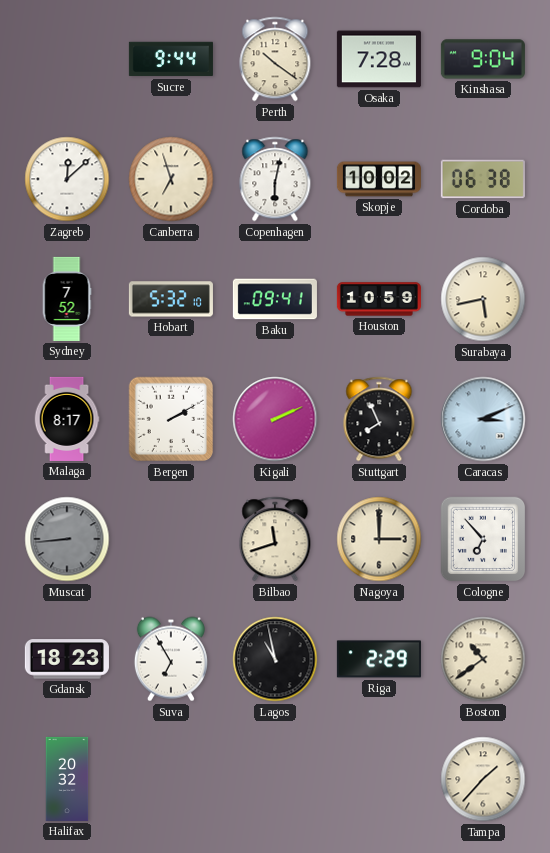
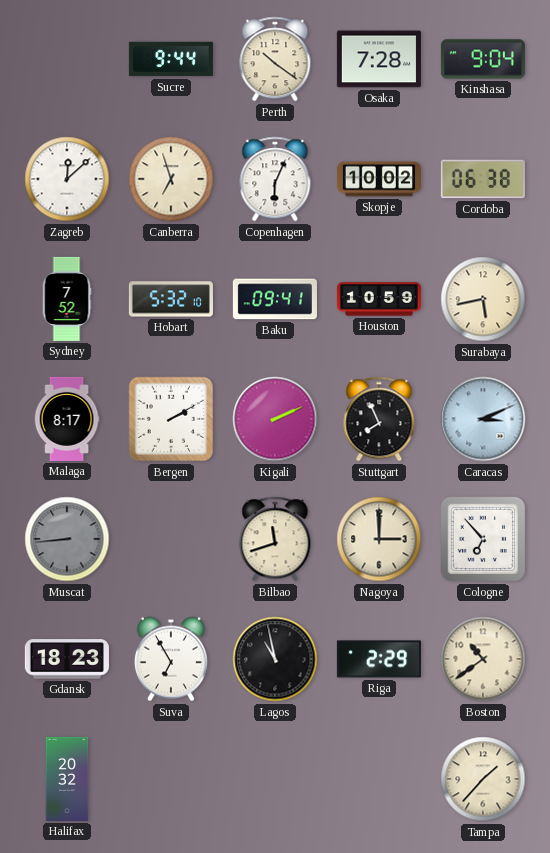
Copenhagen: 6:02 -> 6:04 (275, 179)
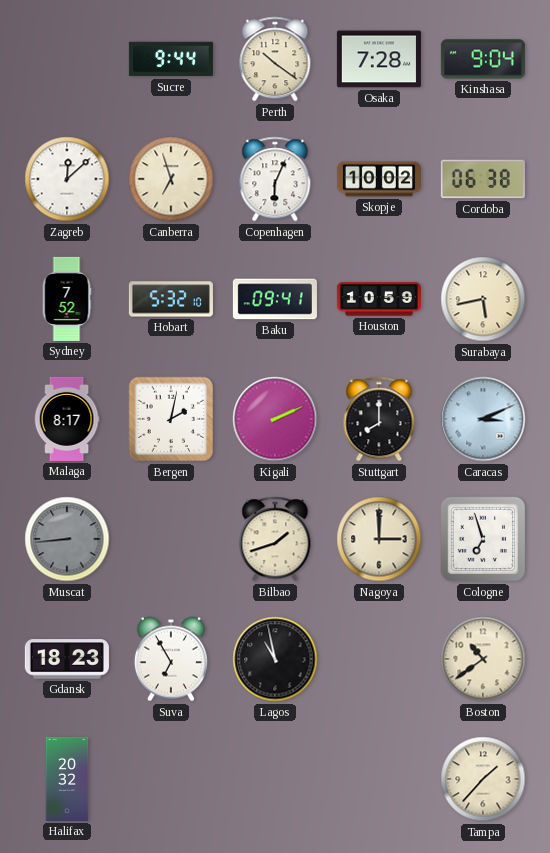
Bergen: 2:10 -> 2:02 (171, 419)
Stuttgart: 7:56 -> 8:00 (379, 419)
Bilbao: 11:42 -> 1:42 (275, 539)
Cologne: 6:53 -> 6:57 (483, 539)
Riga: 2:29 -> none (379, 659)
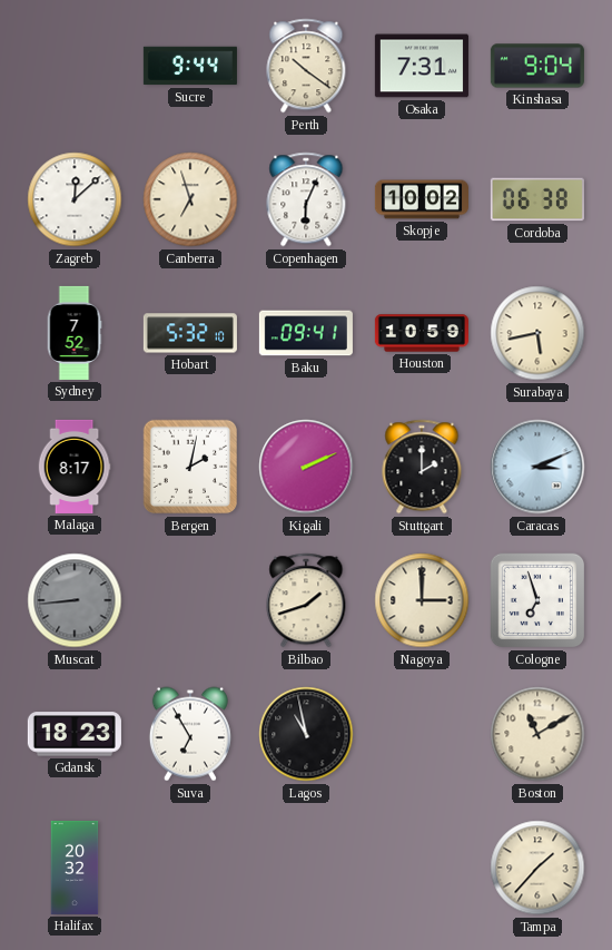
Osaka: 7:28 -> 7:31 (422, 66)
Stuttgart: 8:00 -> 2:00 (422, 467)
Boston: 10:39 -> 11:10 (537, 734)
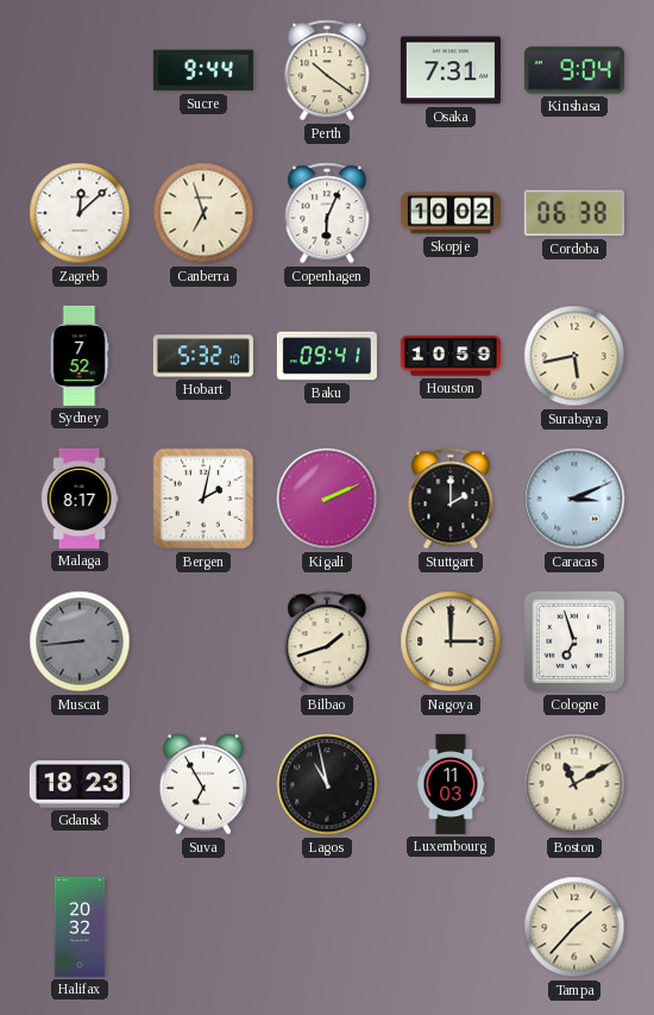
Luxembourg: none -> 11:03 (451, 784)
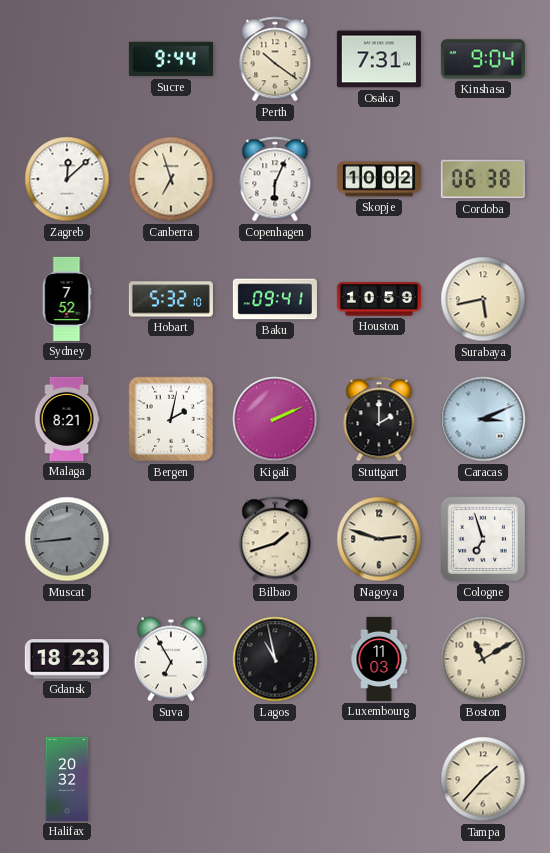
Malaga: 8:17 -> 8:21 (67, 419)
Nagoya: 3:00 -> 2:48 (379, 539)
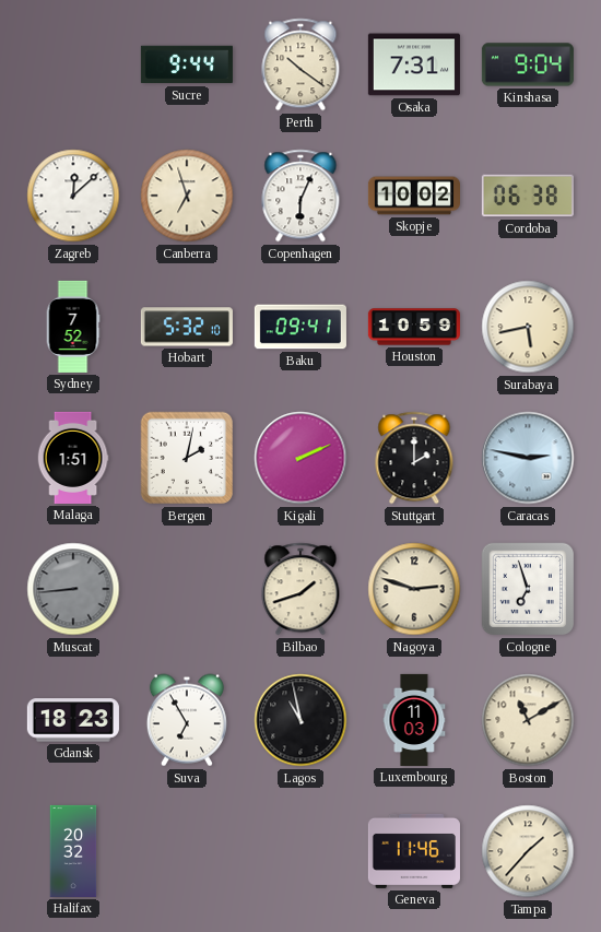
Malaga: 8:21 -> 1:51 (73, 458)
Caracas: 3:11 -> 2:47 (528, 458)
Geneva: none -> 11:46 (414, 851)
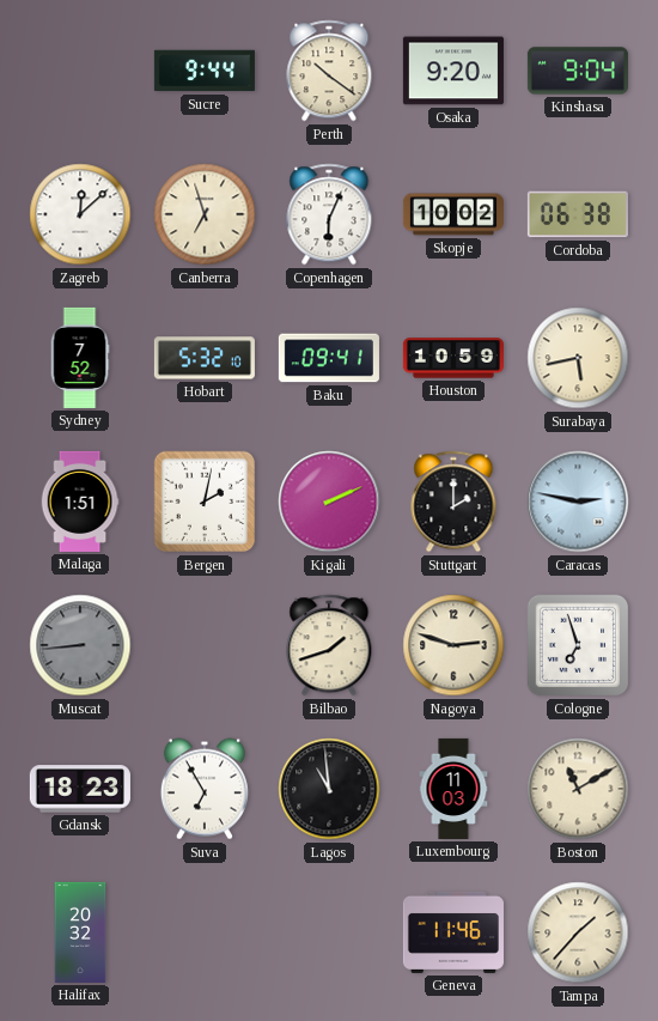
Osaka: 7:31 -> 9:20 (453, 71)
Lagos: 10:58 -> 10:59 (329, 789)
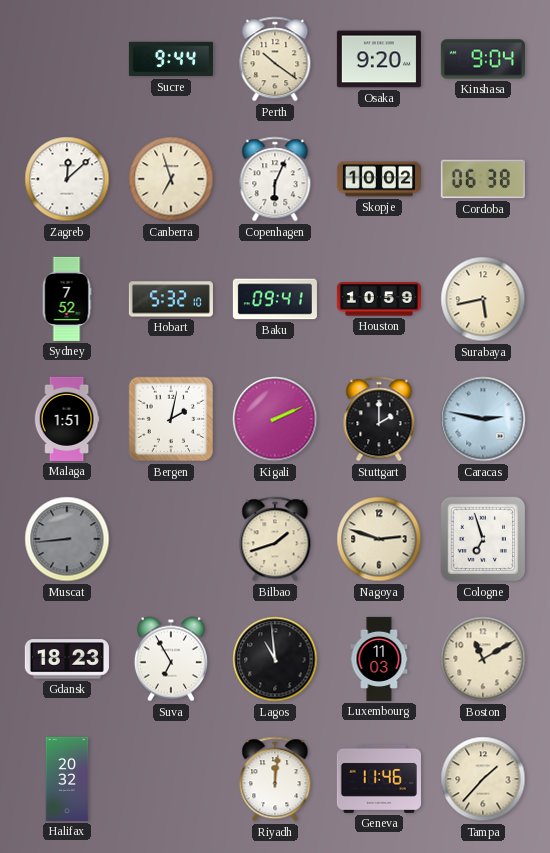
Riyadh: none -> 12:01 (275, 779)
